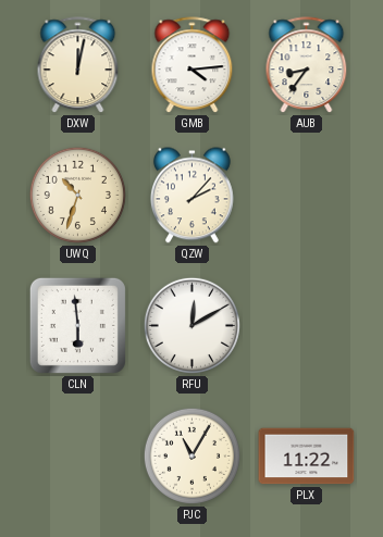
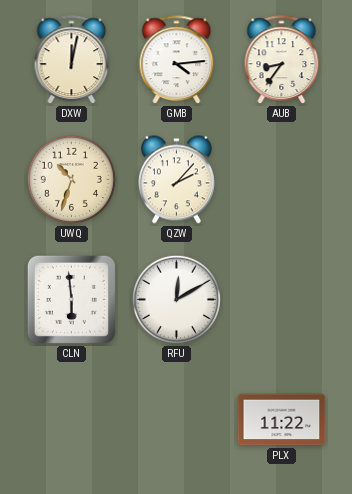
PJC: 11:05 -> none (191, 455)
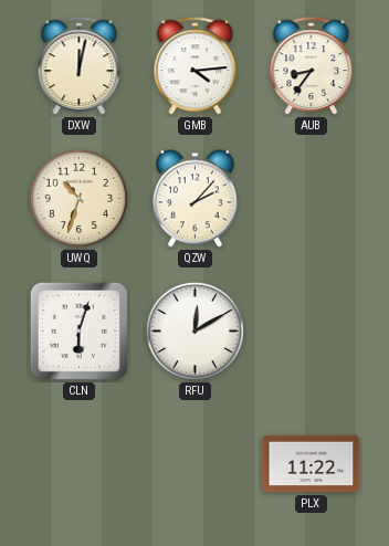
CLN: 5:59 -> 6:03 (78, 330)
